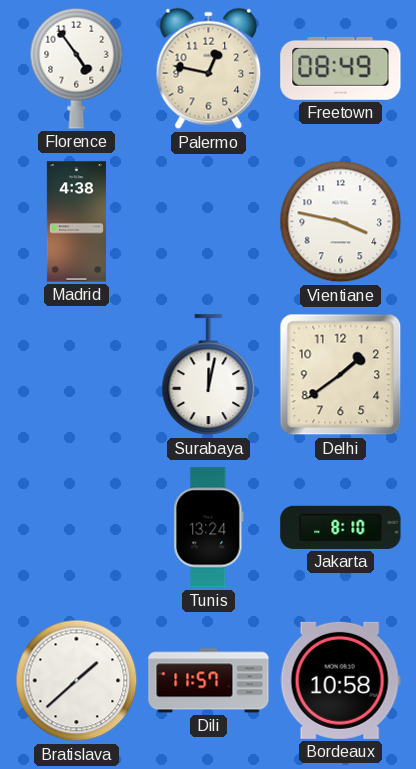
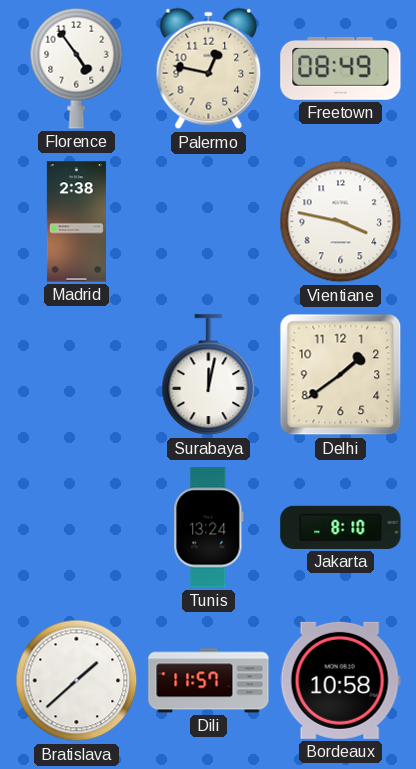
Madrid: 4:38 -> 2:38 (76, 222)
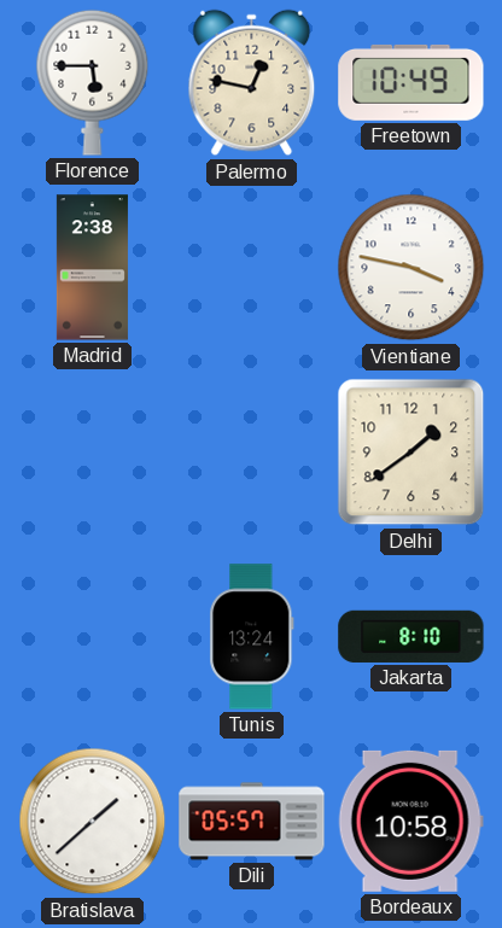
Florence: 4:54 -> 5:45 (93, 82)
Freetown: 08:49 -> 10:49 (411, 82)
Surabaya: 12:02 -> none (209, 375)
Dili: 11:57 -> 05:57 (252, 822)
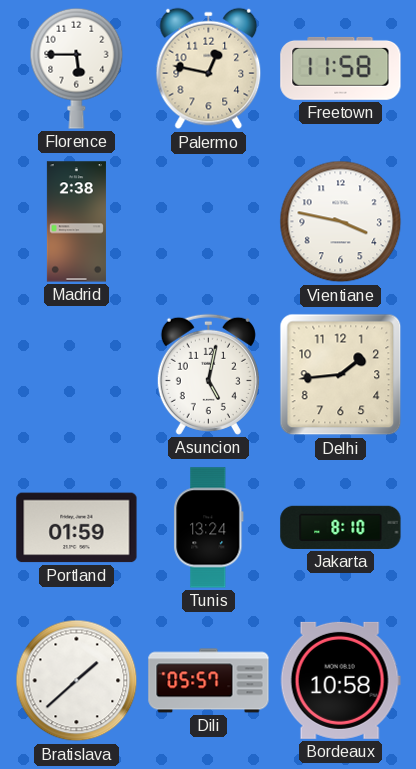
Freetown: 10:49 -> 11:58 (341, 68)
Asuncion: none -> 5:02 (208, 374)
Delhi: 1:39 -> 1:44 (341, 375)
Portland: none -> 01:59 (77, 528)
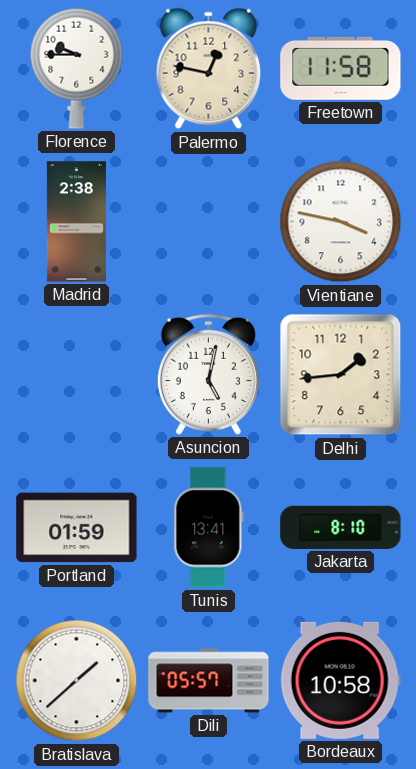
Florence: 5:45 -> 9:45 (77, 68)
Tunis: 13:24 -> 13:41 (209, 528)
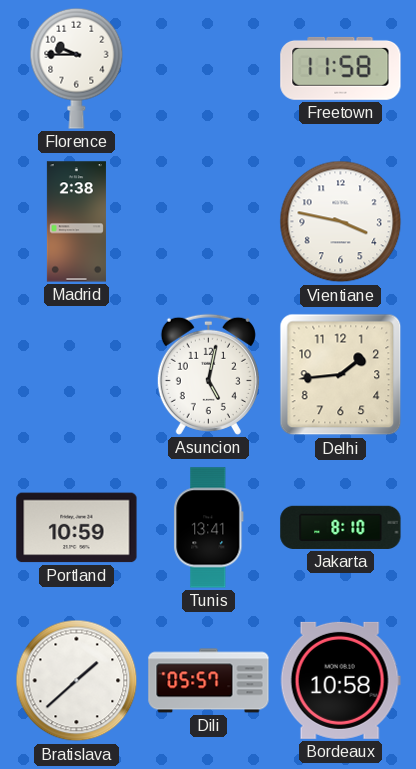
Palermo: 12:47 -> none (209, 69)
Portland: 01:59 -> 10:59 (77, 528)
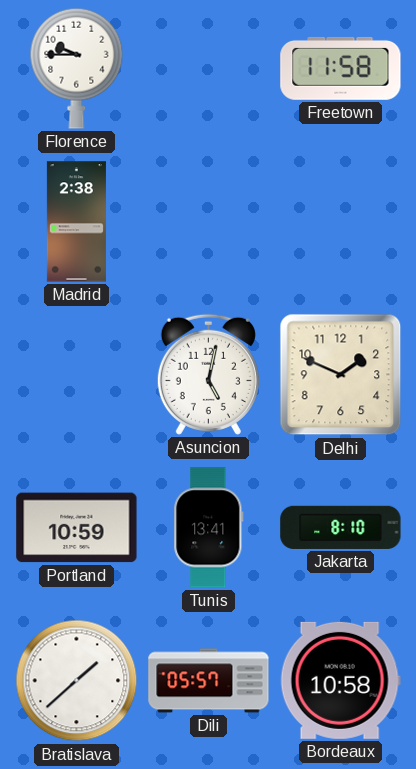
Vientiane: 3:47 -> none (341, 222)
Delhi: 1:44 -> 1:49 (341, 375)
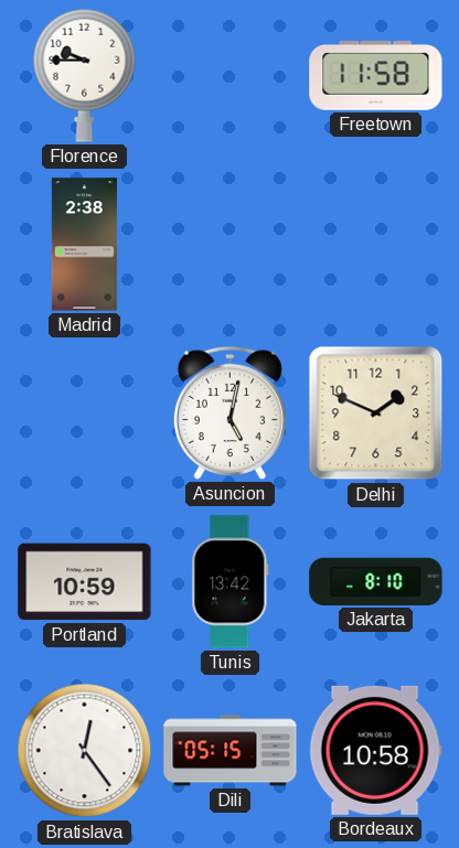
Tunis: 13:41 -> 13:42 (231, 582)
Bratislava: 1:38 -> 12:24 (85, 751)
Dili: 05:57 -> 05:15 (231, 751)
